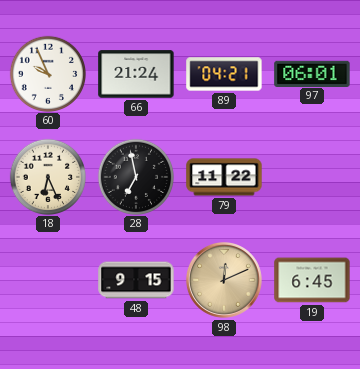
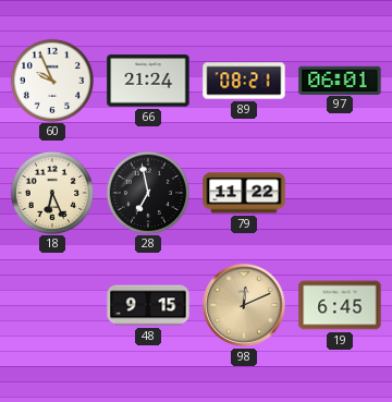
89: 04:21 -> 08:21 (244, 81)
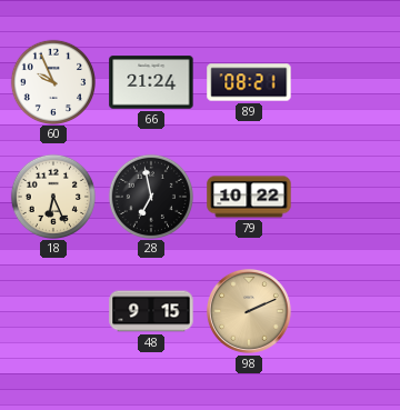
97: 06:01 -> none (340, 80)
79: 11:22 -> 10:22 (249, 197)
98: 12:11 -> 2:11 (249, 311)
19: 6:45 -> none (340, 305)
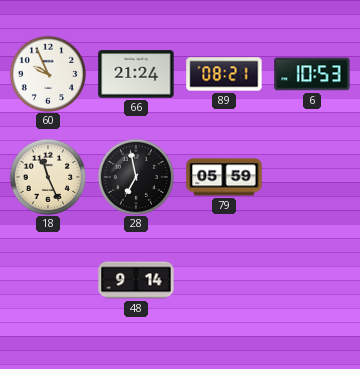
6: none -> 10:53 (312, 74)
18: 6:26 -> 11:26 (47, 176)
79: 10:22 -> 05:59 (224, 177)
48: 9:15 -> 9:14 (136, 280)
98: 2:11 -> none (249, 311)
